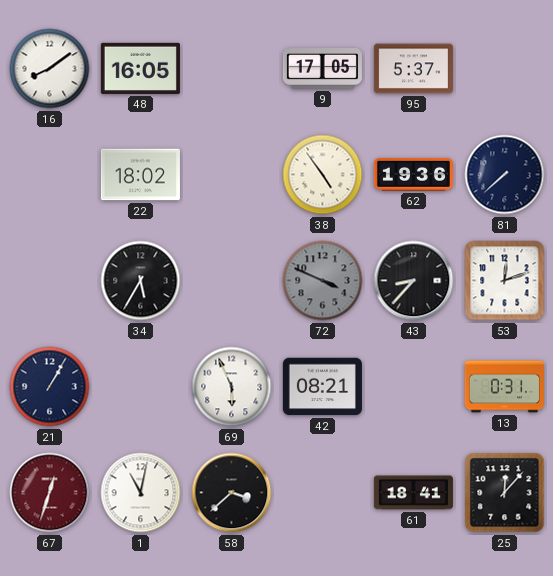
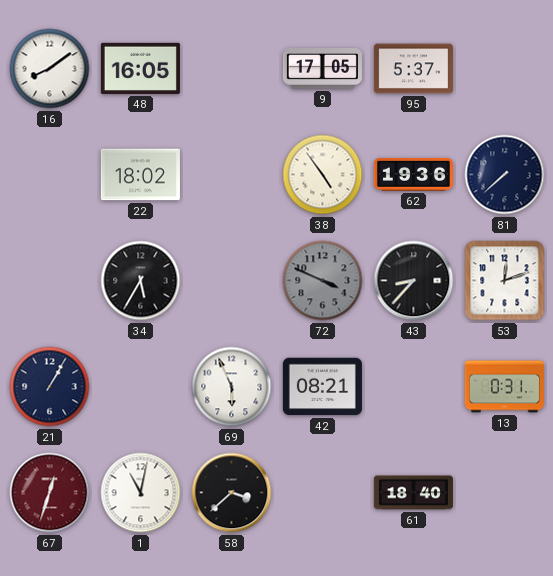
61: 18:41 -> 18:40 (413, 493)
25: 12:07 -> none (505, 493)
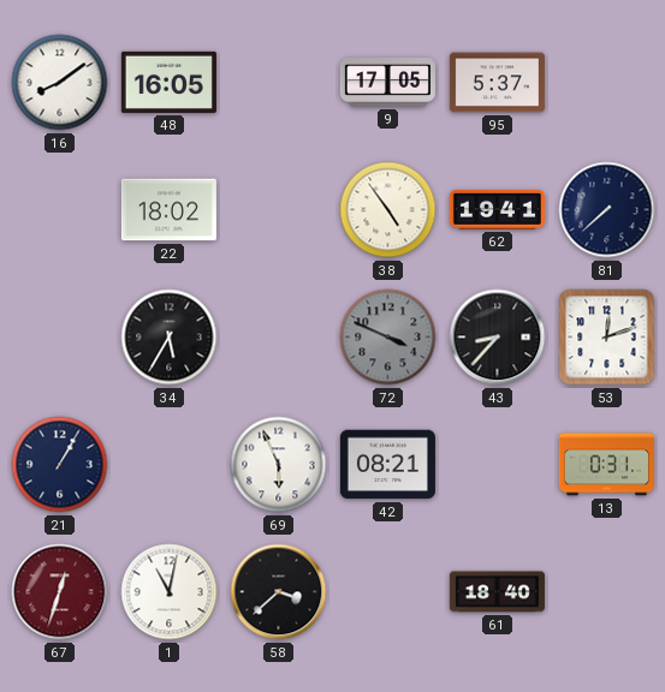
62: 19:36 -> 19:41 (497, 209)
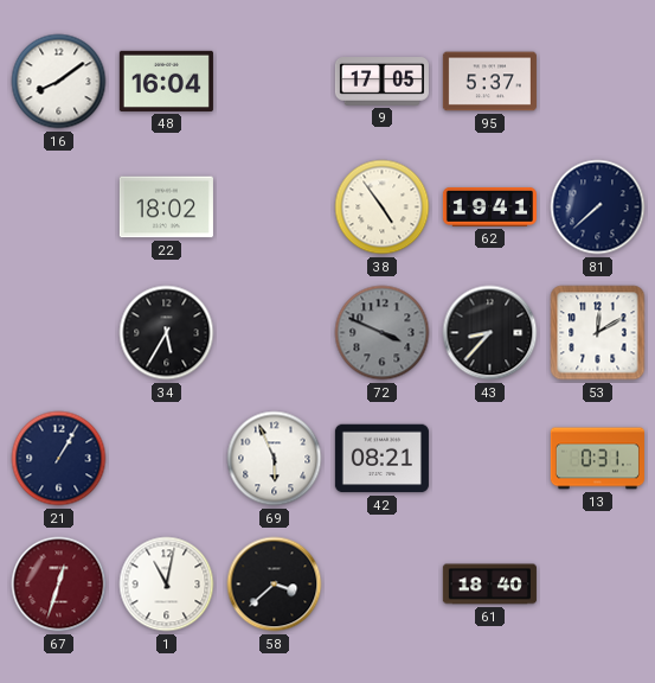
48: 16:05 -> 16:04 (166, 81)
53: 12:12 -> 12:10 (598, 333)
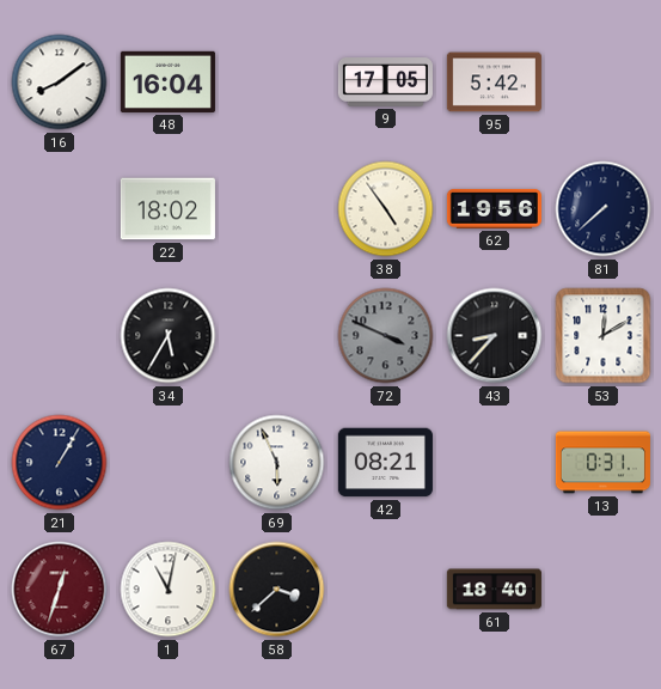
95: 5:37 -> 5:42 (494, 83)
62: 19:41 -> 19:56 (494, 208)
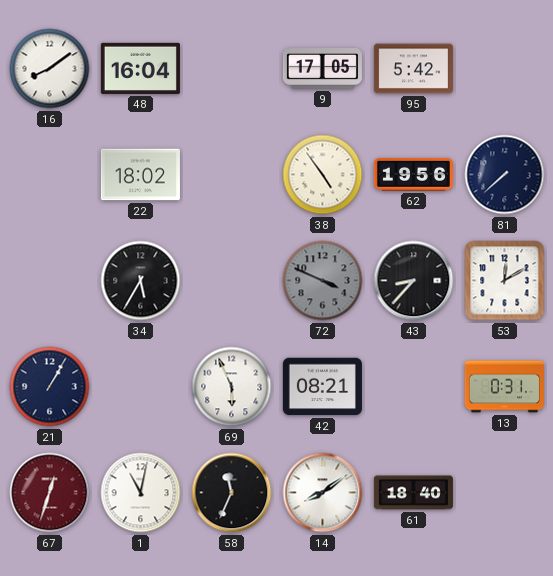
58: 3:38 -> 11:34 (232, 493)
14: none -> 8:09 (323, 493)
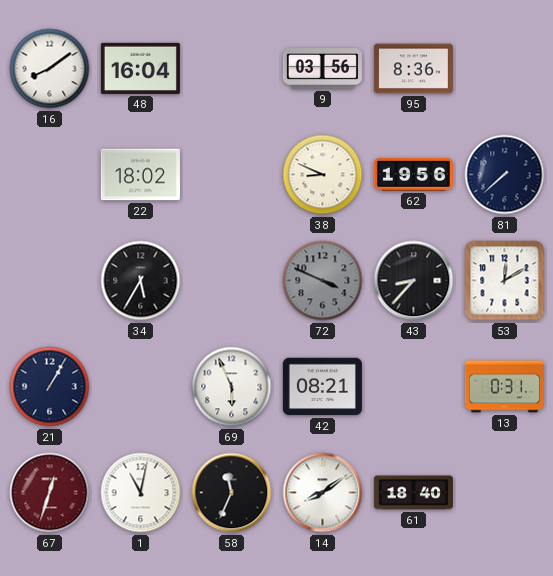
9: 17:05 -> 03:56 (322, 69)
95: 5:42 -> 8:36 (413, 69)
38: 4:54 -> 8:49 (323, 175)
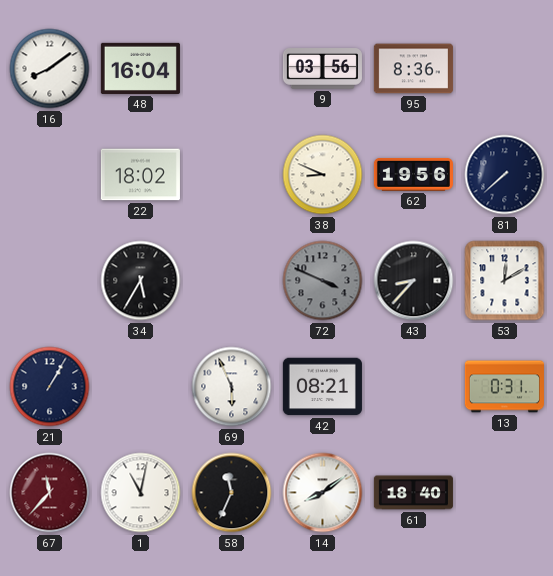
67: 12:33 -> 11:37 (50, 493)
